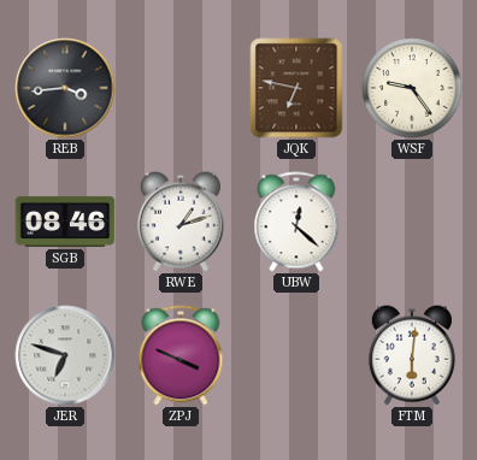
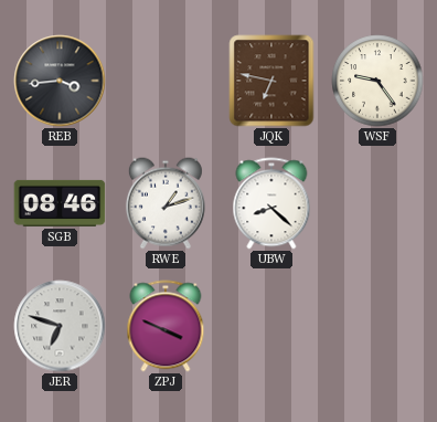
UBW: 12:22 -> 8:22 (271, 203)
FTM: 6:01 -> none (412, 355)
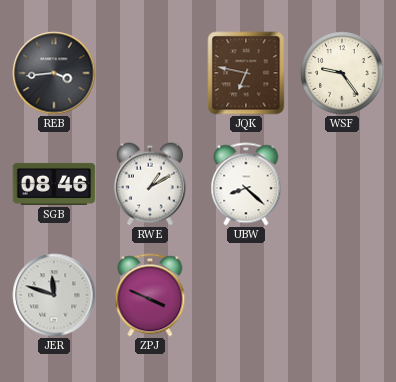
RWE: 1:12 -> 1:10 (150, 184)
JER: 6:48 -> 11:48 (54, 295)
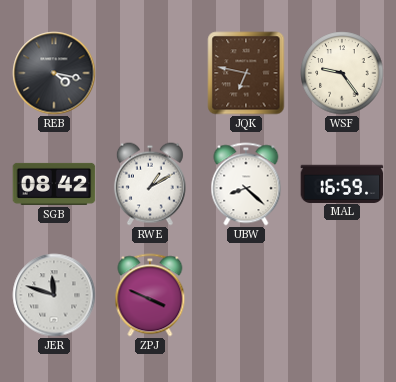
REB: 3:44 -> 4:17 (54, 73)
SGB: 08:46 -> 08:42 (54, 184)
MAL: none -> 16:59 (342, 183)
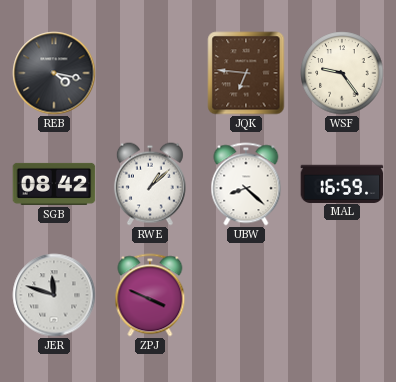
JQK: 6:47 -> 6:46 (246, 73)
RWE: 1:10 -> 1:08 (150, 184)
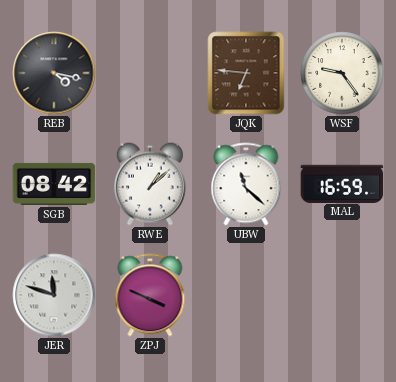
UBW: 8:22 -> 11:22 (246, 184)
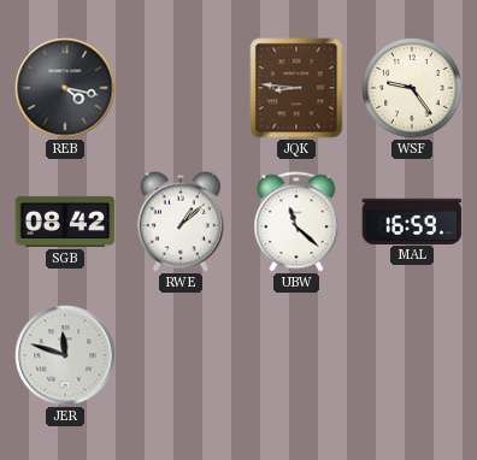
JQK: 6:46 -> 8:46 (296, 88)
ZPJ: 3:49 -> none (150, 295)
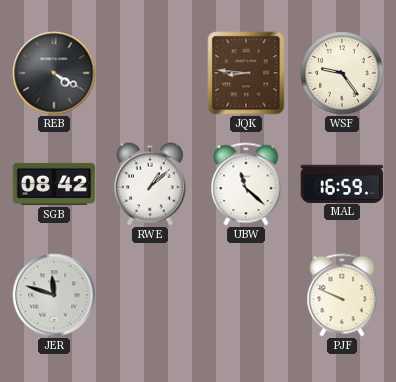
REB: 4:17 -> 4:20 (54, 73)
PJF: none -> 9:49 (342, 295)
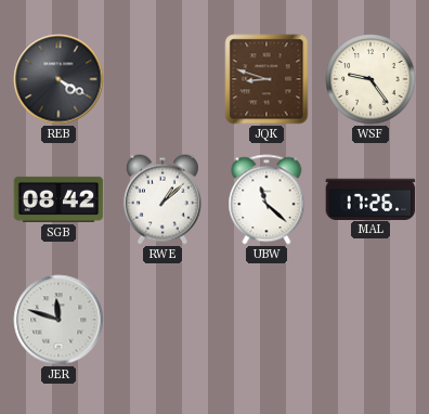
JQK: 8:46 -> 8:48 (266, 79)
MAL: 16:59 -> 17:26 (370, 198)
PJF: 9:49 -> none (342, 295)
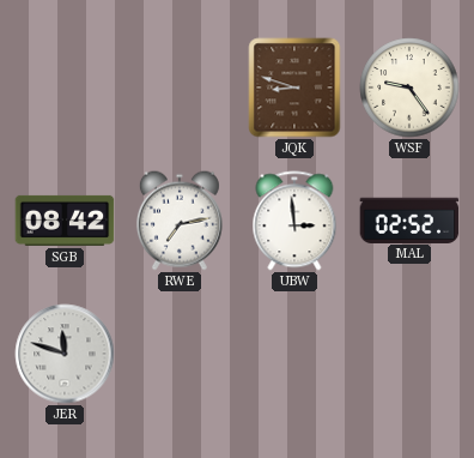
REB: 4:20 -> none (58, 79)
RWE: 1:08 -> 7:13 (180, 221)
UBW: 11:22 -> 2:59 (294, 221)
MAL: 17:26 -> 02:52 (409, 219)
